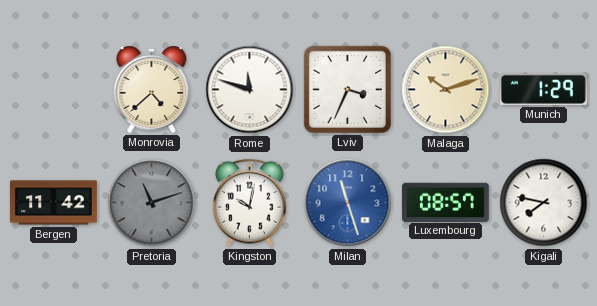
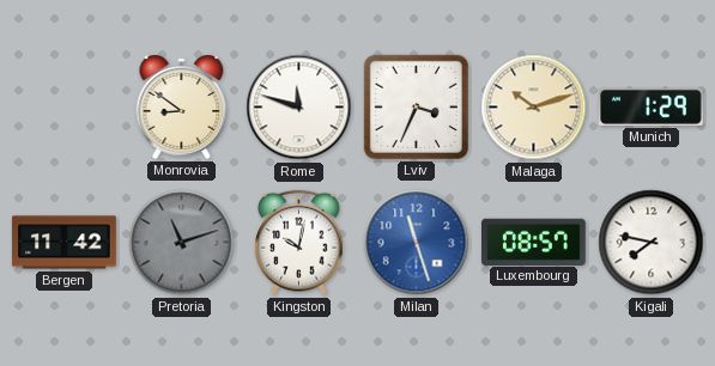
Monrovia: 4:38 -> 8:51 (182, 106)
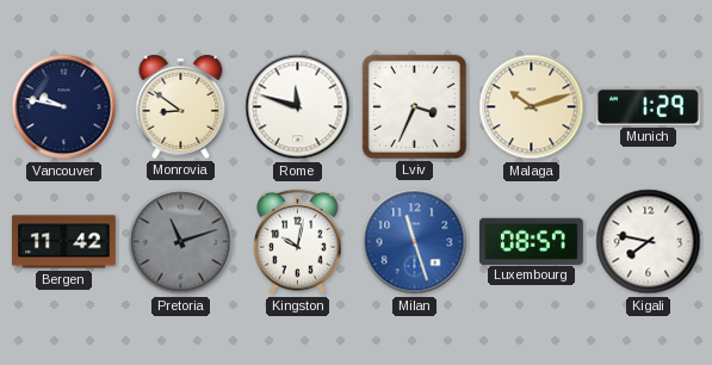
Vancouver: none -> 9:47 (64, 107)
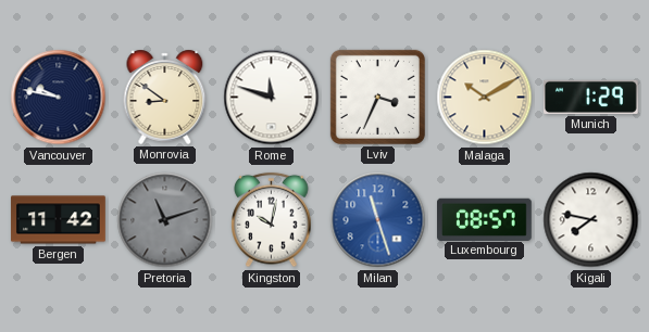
Malaga: 10:12 -> 10:10 (485, 98)
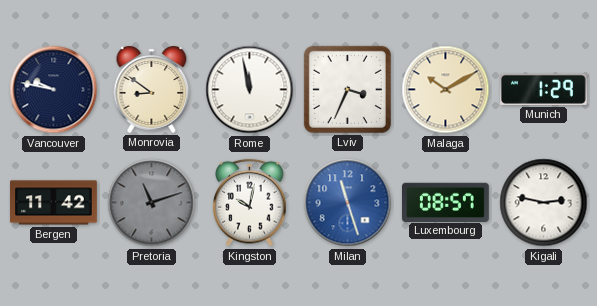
Rome: 11:48 -> 11:58 (250, 90)
Kigali: 7:47 -> 2:47 (544, 203)
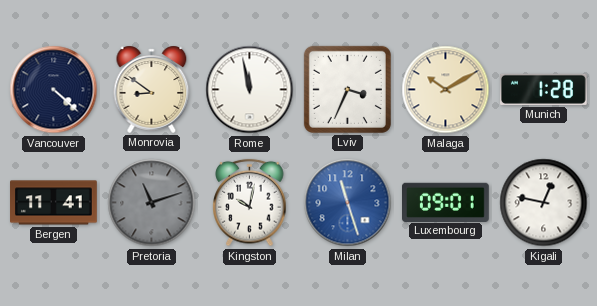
Vancouver: 9:47 -> 4:22 (54, 90)
Munich: 1:29 -> 1:28 (544, 89)
Bergen: 11:42 -> 11:41 (54, 203)
Luxembourg: 08:57 -> 09:01 (446, 202)
Kigali: 2:47 -> 12:47 (544, 203)
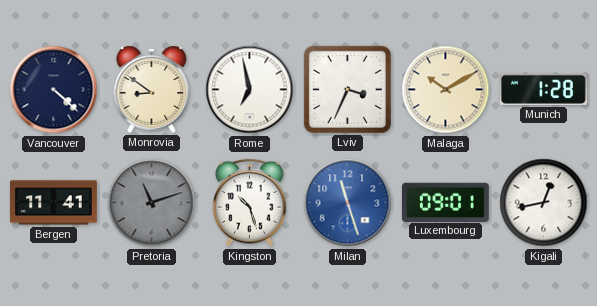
Rome: 11:58 -> 6:58 (250, 90)
Kingston: 10:02 -> 10:27 (250, 203)
Kigali: 12:47 -> 12:43 (544, 203)
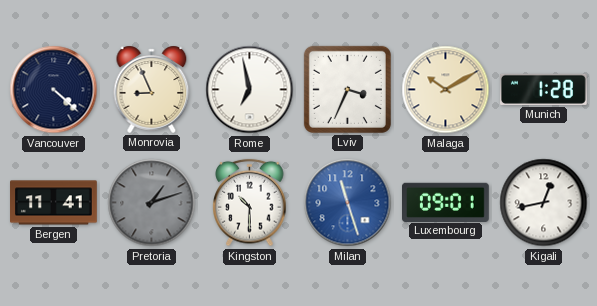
Monrovia: 8:51 -> 8:56 (152, 89)
Pretoria: 11:12 -> 1:12 (152, 203)
Kingston: 10:27 -> 10:30 (250, 203)
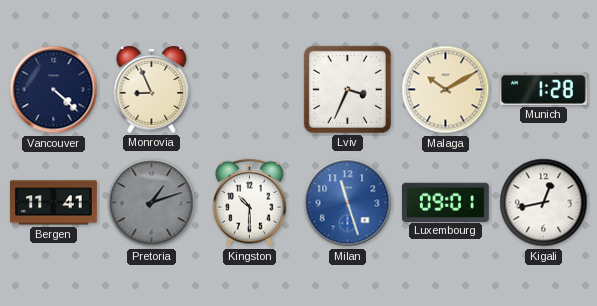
Rome: 6:58 -> none (250, 90)
